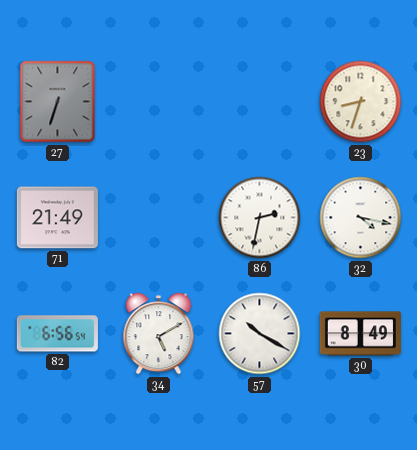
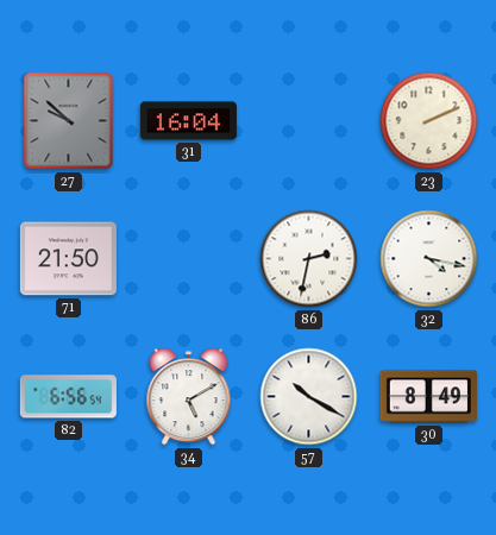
27: 6:33 -> 9:52 (69, 121)
31: none -> 16:04 (188, 121)
23: 8:33 -> 2:11 (429, 121)
71: 21:49 -> 21:50 (68, 259)
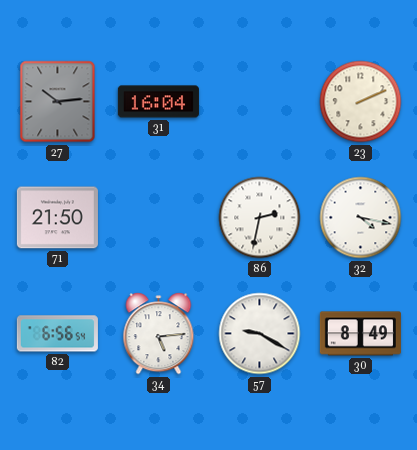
27: 9:52 -> 10:14 (58, 102)
34: 5:10 -> 5:14 (159, 334)
57: 10:20 -> 9:20 (260, 334)
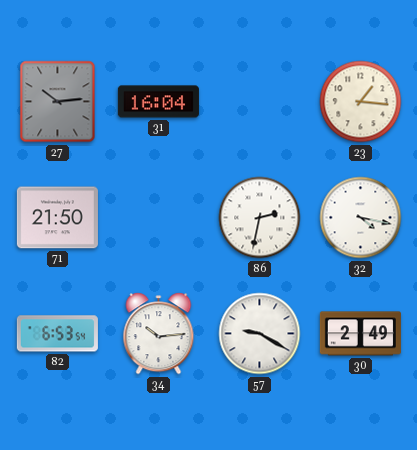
23: 2:11 -> 1:16 (361, 102)
82: 6:56 -> 6:53 (57, 334)
34: 5:14 -> 10:14 (159, 334)
30: 8:49 -> 2:49 (360, 334)
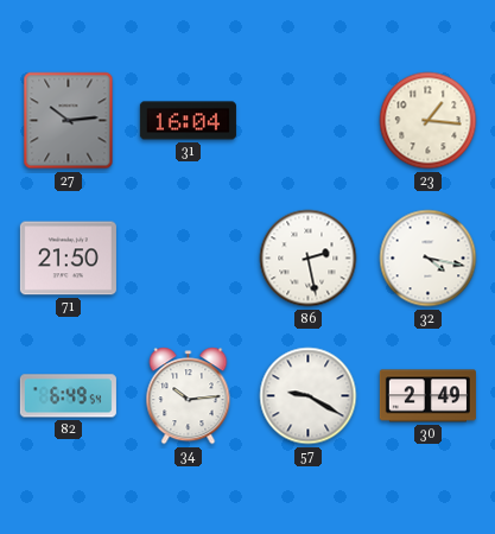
86: 2:32 -> 2:28 (309, 259)
82: 6:53 -> 6:49 (68, 396)
